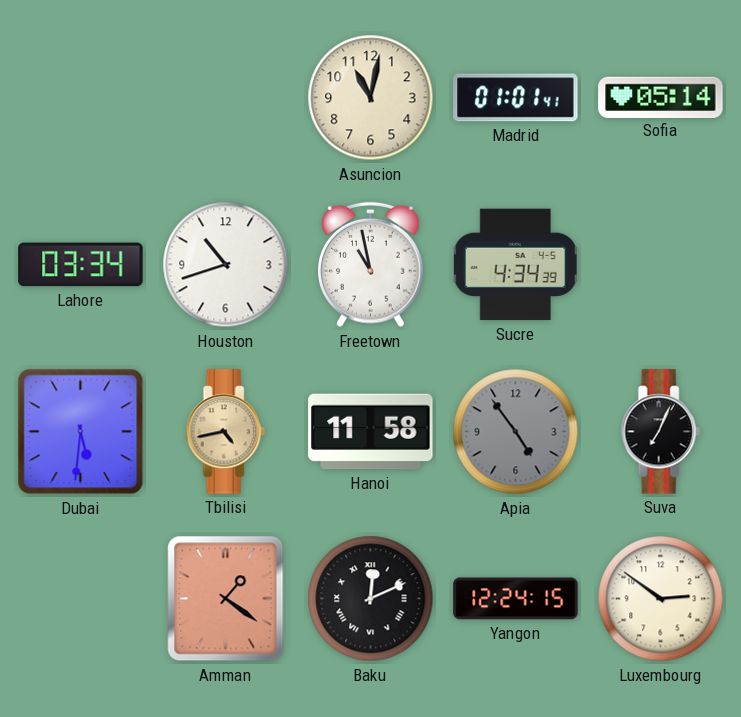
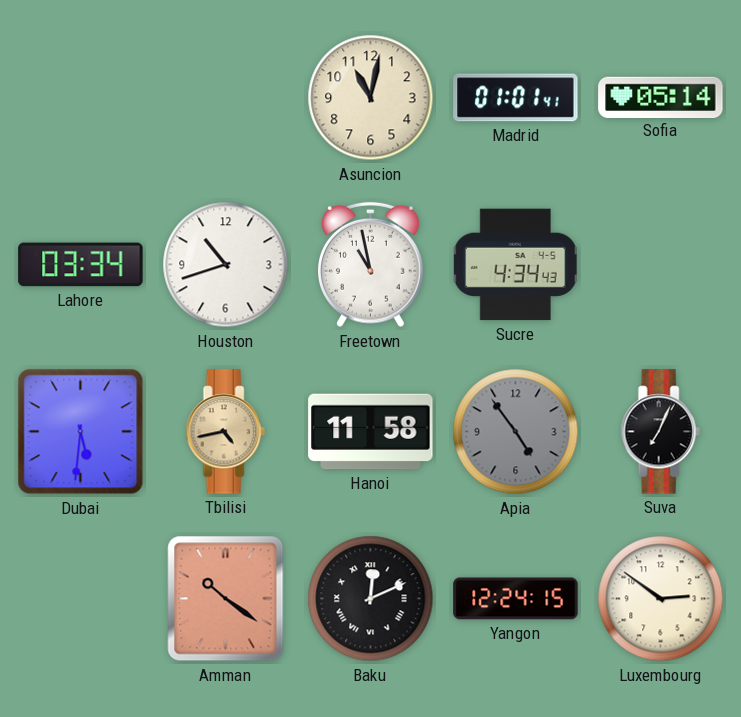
Sucre: 4:34:39 -> 4:34:43 (515, 265)
Amman: 1:21 -> 10:21 (226, 599)
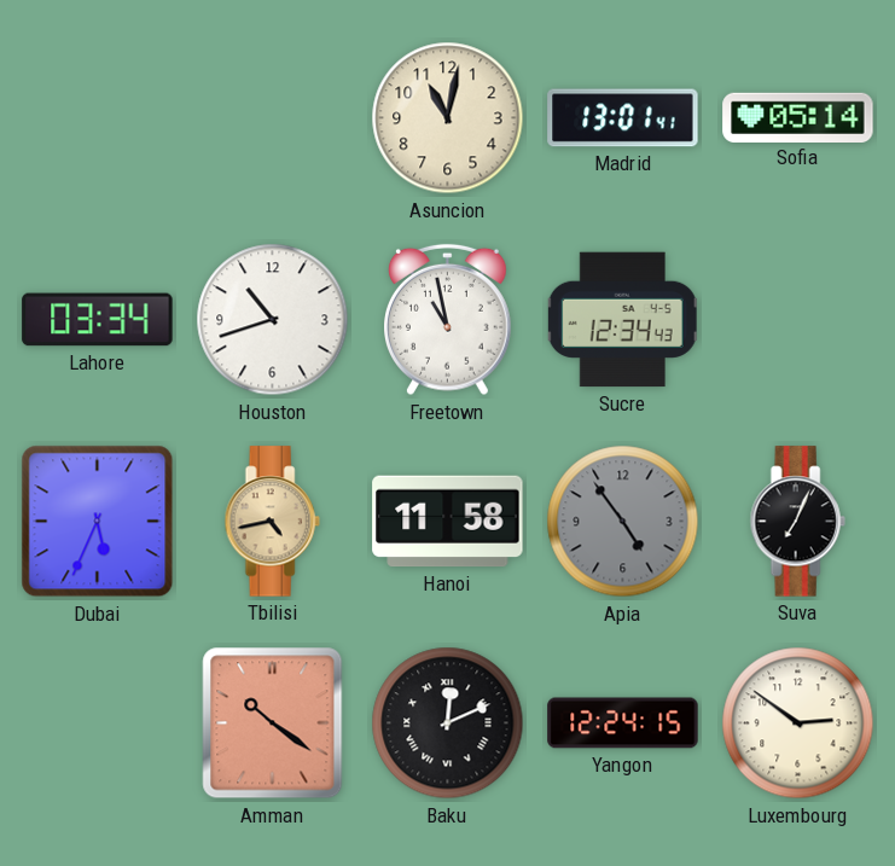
Madrid: 01:01 -> 13:01 (623, 118)
Sucre: 4:34 -> 12:34 (622, 320)
Dubai: 5:31 -> 5:34 (98, 522)
